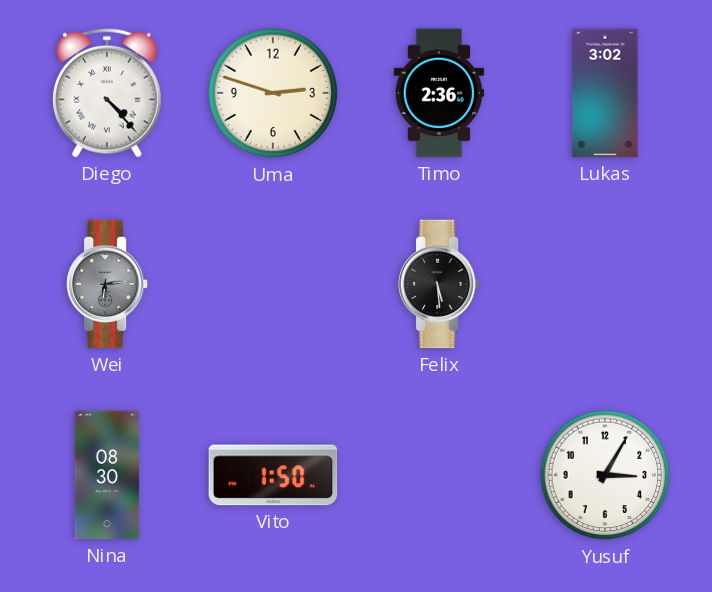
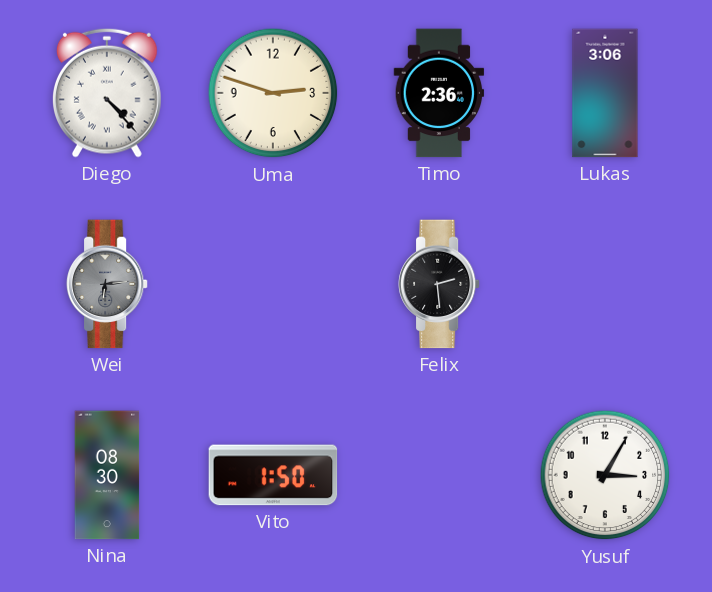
Lukas: 3:02 -> 3:06 (605, 93)
Felix: 5:29 -> 2:29 (439, 284)
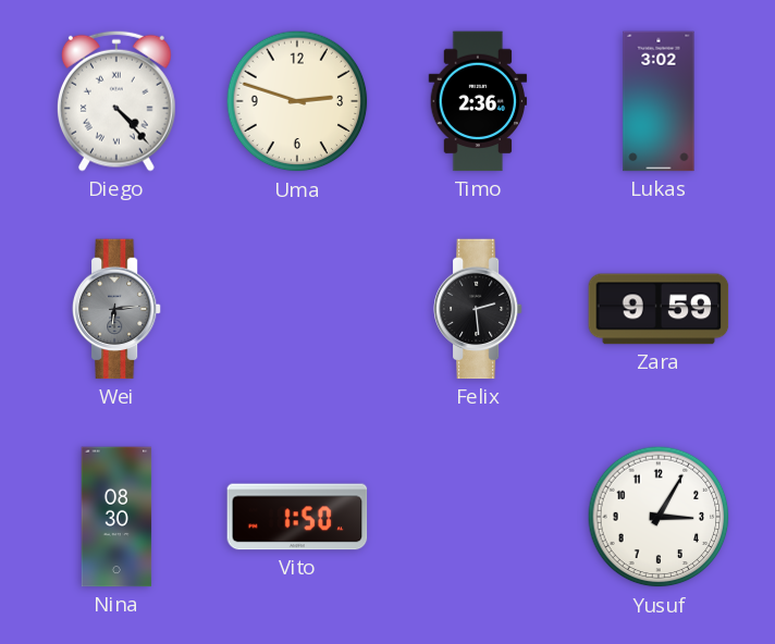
Lukas: 3:06 -> 3:02 (659, 101)
Zara: none -> 9:59 (659, 309)
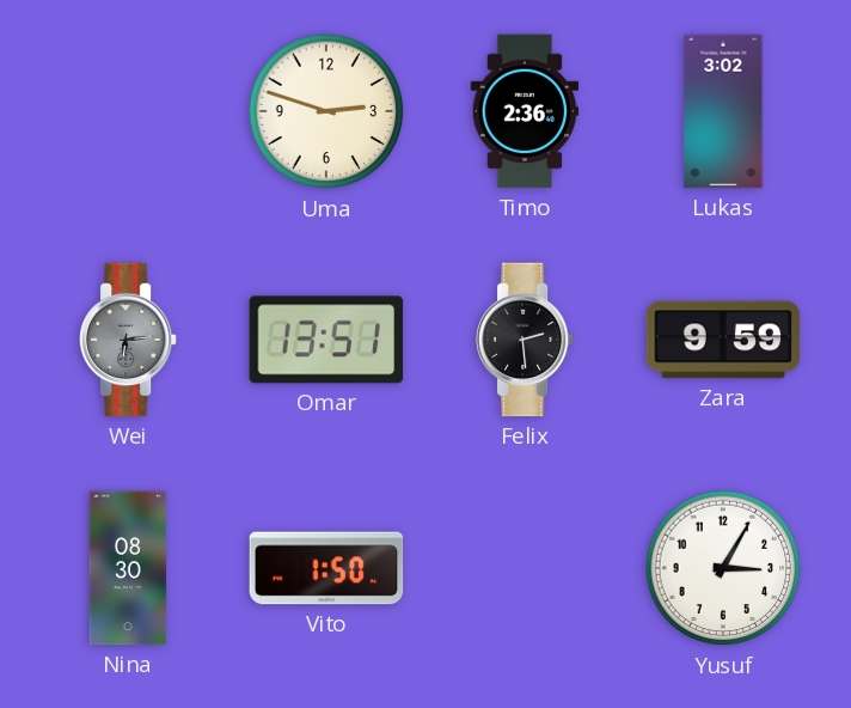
Diego: 4:23 -> none (116, 101)
Omar: none -> 13:51 (326, 340)
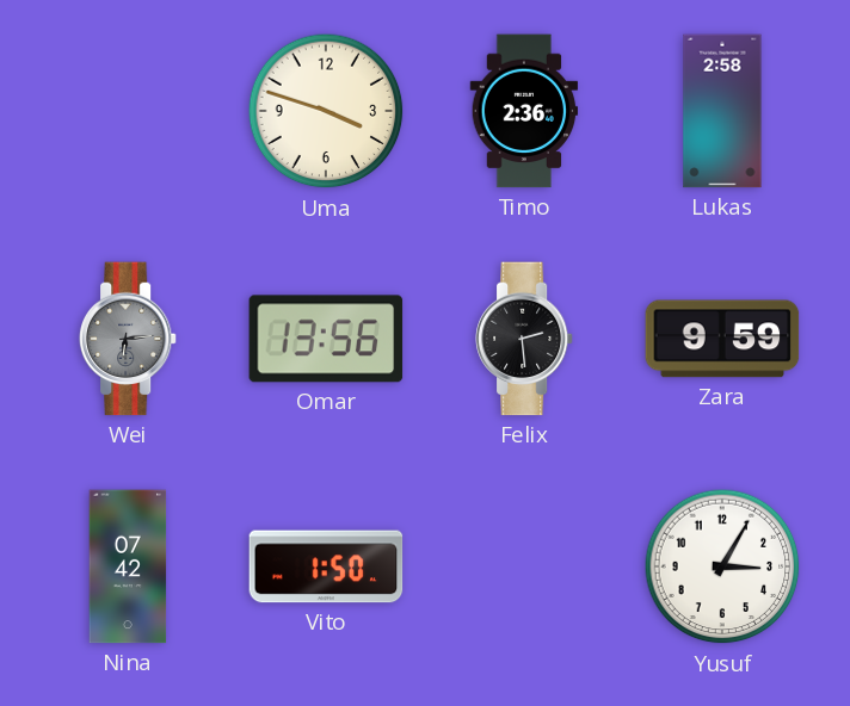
Uma: 2:48 -> 3:48 (326, 111)
Lukas: 3:02 -> 2:58 (722, 111)
Omar: 13:51 -> 13:56 (326, 339)
Nina: 08:30 -> 07:42 (128, 566)
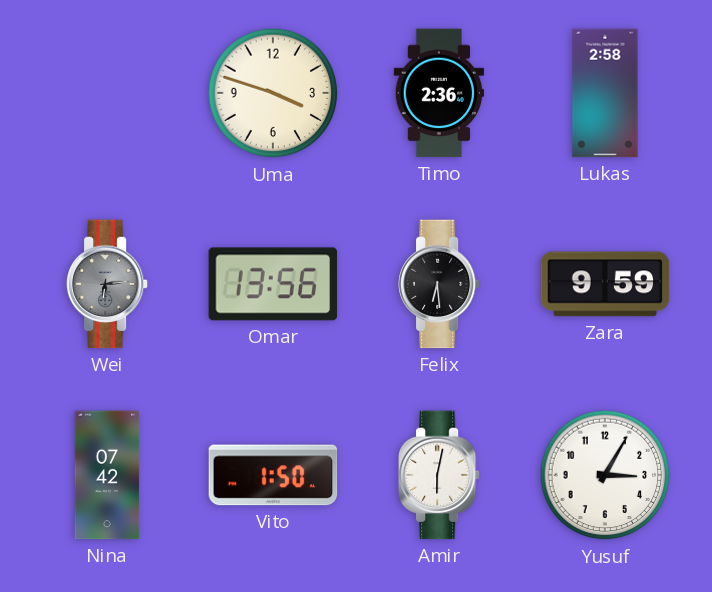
Felix: 2:29 -> 6:29 (439, 284)
Amir: none -> 6:02 (439, 475)
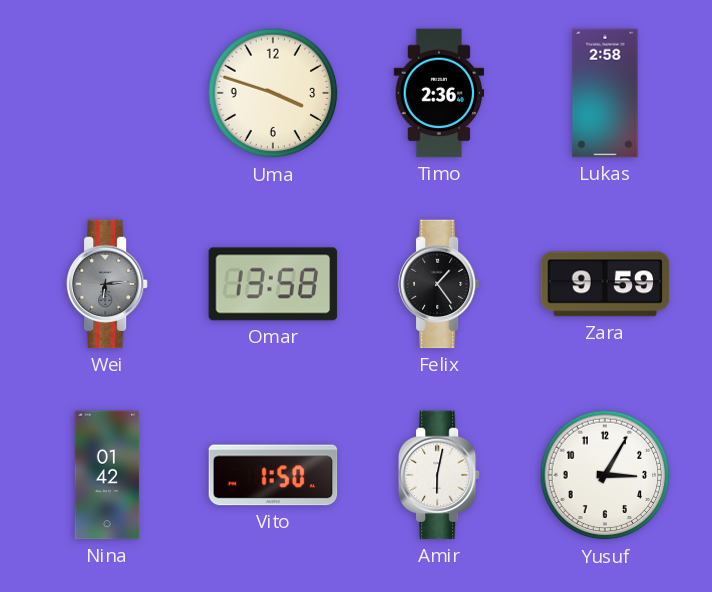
Omar: 13:56 -> 13:58 (273, 284)
Felix: 6:29 -> 1:24 (439, 284)
Nina: 07:42 -> 01:42 (107, 475)
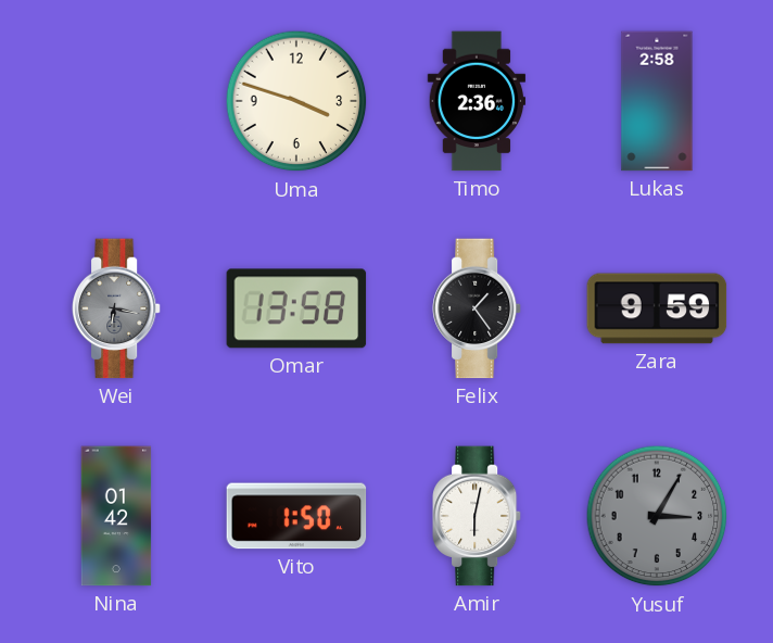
Wei: 6:14 -> 6:17 (116, 308)
Yusuf dial: white -> grey (657, 516)
